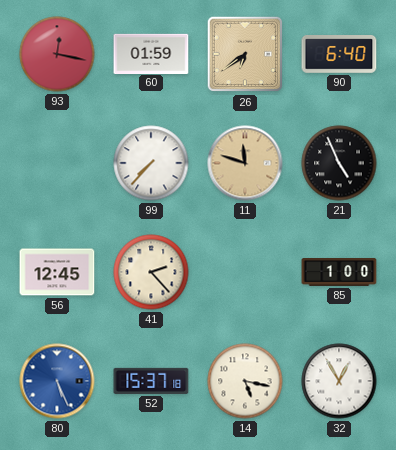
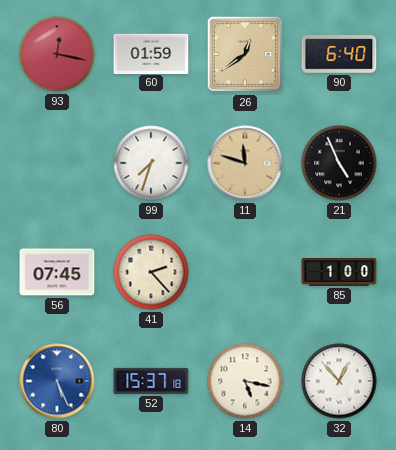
26: 6:39 -> 12:39 (245, 54)
99: 7:37 -> 7:33 (151, 163)
56: 12:45 -> 07:45 (57, 272)
32: 12:55 -> 12:53 (339, 381)
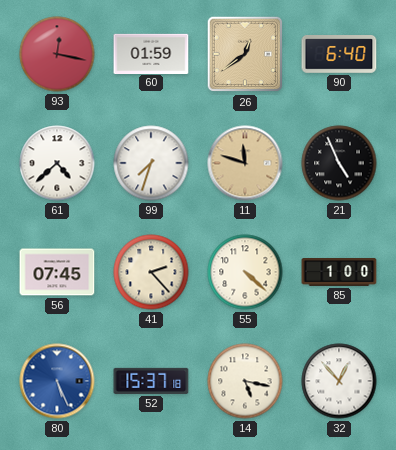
61: none -> 4:38 (57, 163)
55: none -> 4:22 (245, 272)
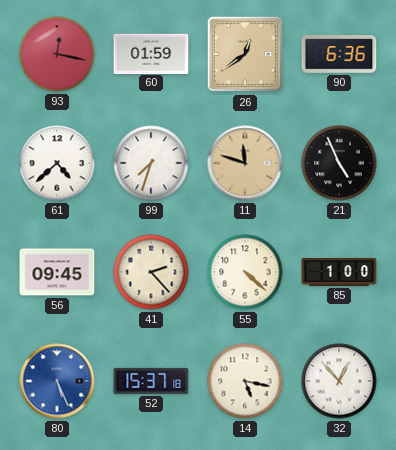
90: 6:40 -> 6:36 (339, 54)
56: 07:45 -> 09:45 (57, 272)
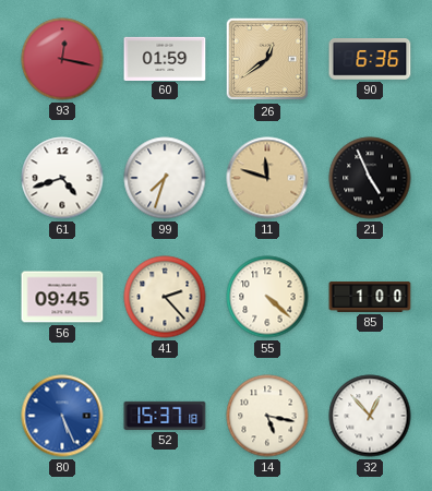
61: 4:38 -> 4:42 (62, 178)
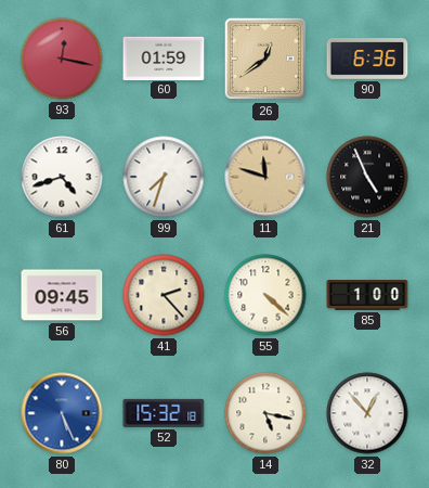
52: 15:37 -> 15:32 (164, 413)
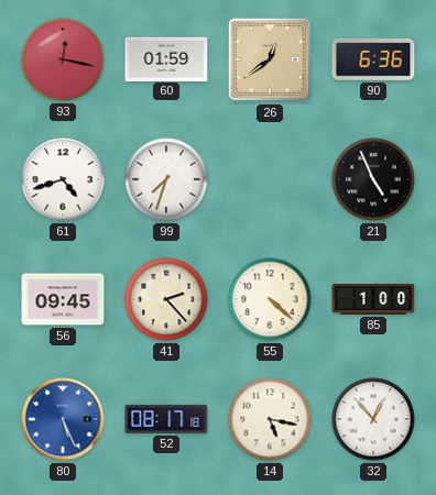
11: 11:48 -> none (265, 177)
52: 15:32 -> 08:17 (166, 419)
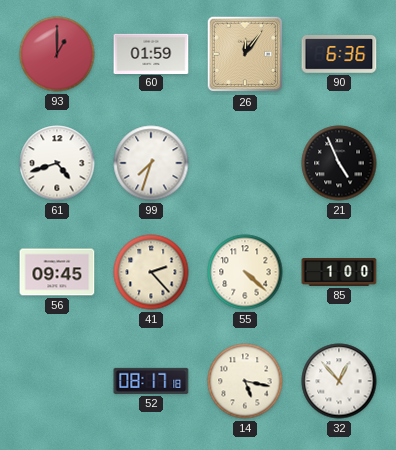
93: 12:17 -> 1:00 (57, 54)
26: 12:39 -> 12:06 (245, 54)
80: 5:26 -> none (63, 419)
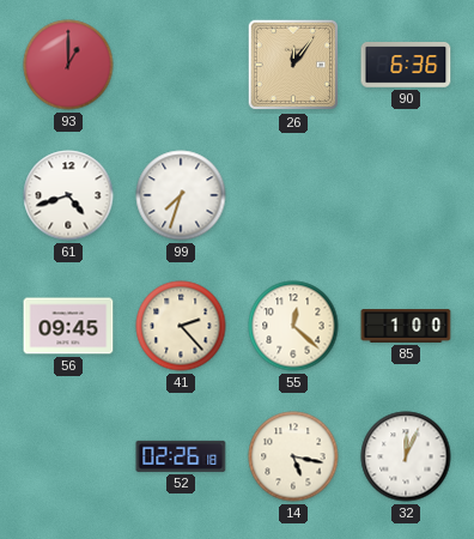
60: 01:59 -> none (151, 53)
21: 4:56 -> none (339, 163)
55: 4:22 -> 12:22 (293, 326)
52: 08:17 -> 02:26 (181, 456)
32: 12:53 -> 12:04 (406, 456)
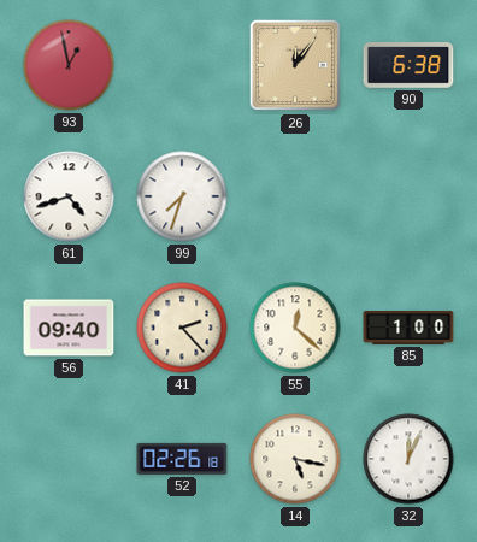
93: 1:00 -> 12:58 (69, 65)
90: 6:36 -> 6:38 (408, 65)
56: 09:45 -> 09:40 (69, 328)
